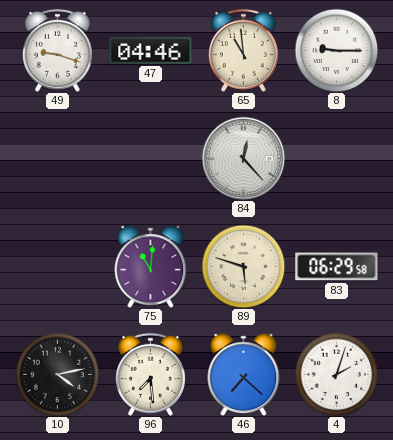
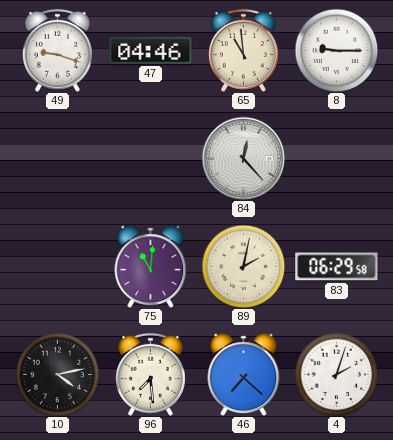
89: 5:48 -> 2:02 (243, 266)
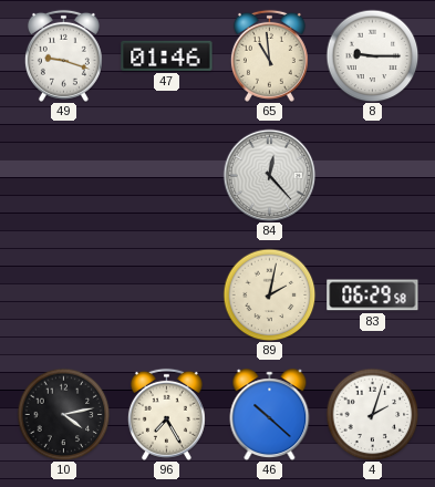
47: 04:46 -> 01:46 (167, 55)
75: 11:01 -> none (151, 267)
96: 7:29 -> 7:25 (166, 414)
46: 7:22 -> 10:22 (270, 415)
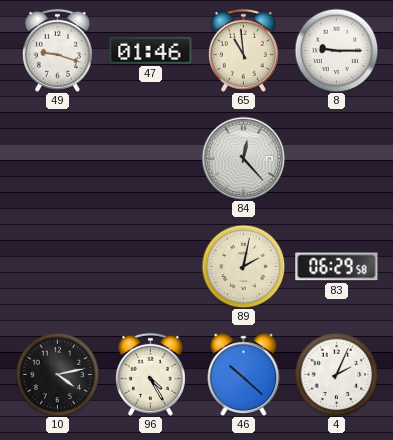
96: 7:25 -> 4:25 (150, 374)
4: 2:03 -> 2:04 (336, 374)
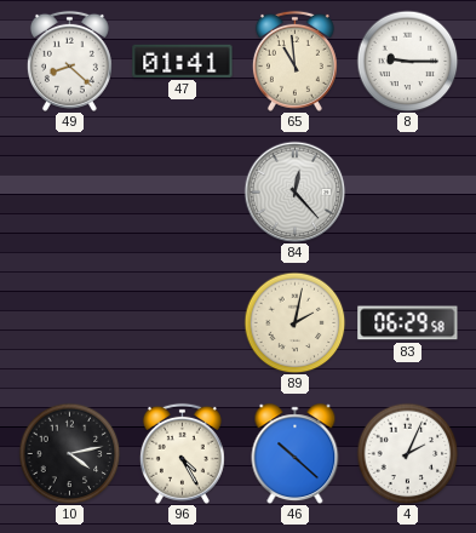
49: 9:18 -> 8:22 (69, 61)
47: 01:46 -> 01:41 (183, 61)
